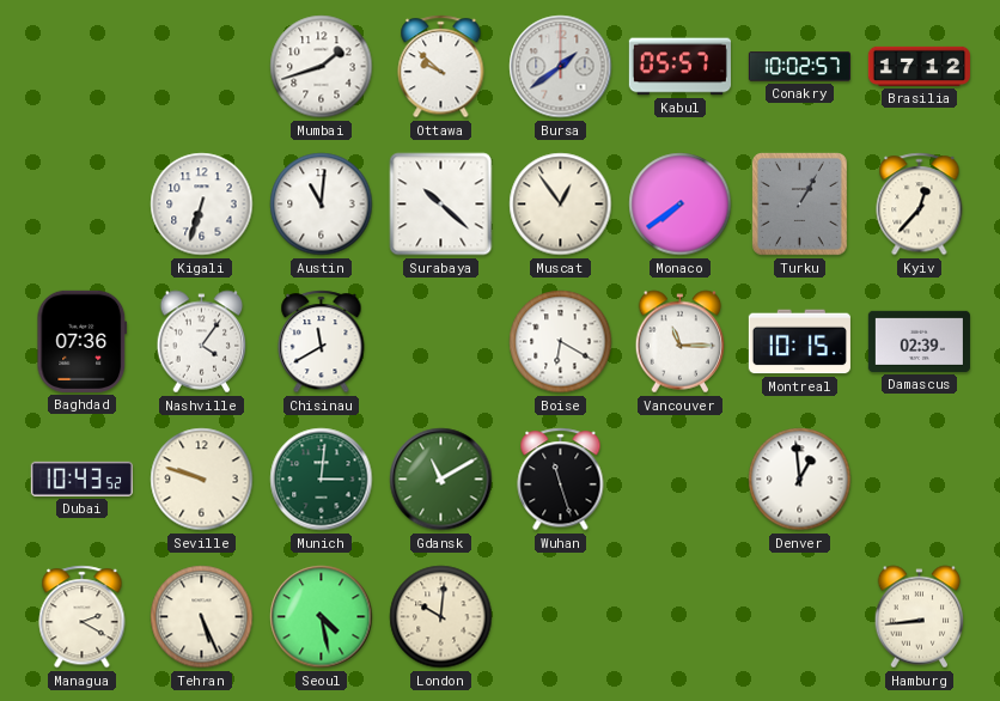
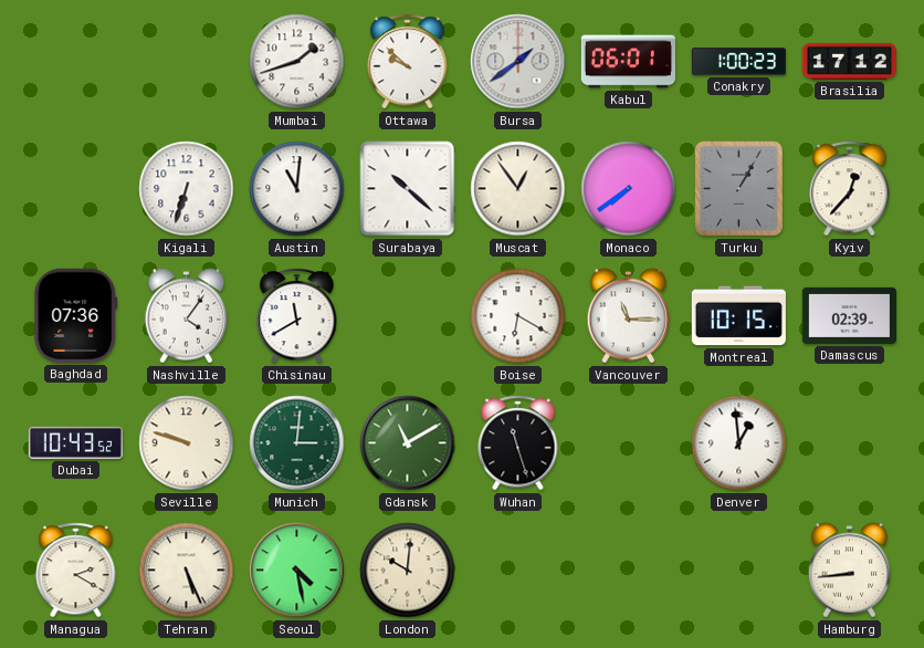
Kabul: 05:57 -> 06:01 (628, 62)
Conakry: 10:02 -> 1:00 (738, 62)
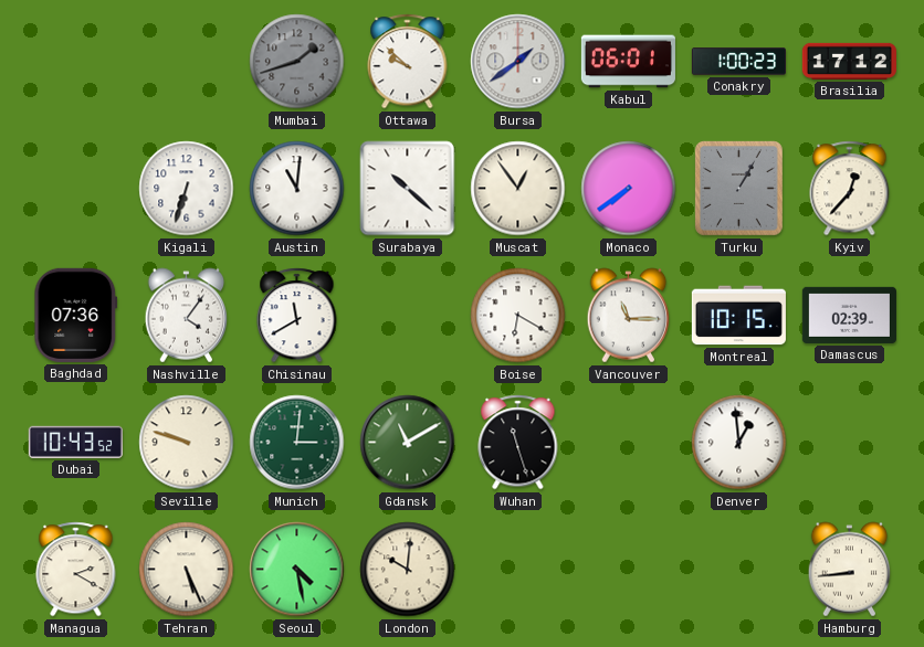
Mumbai dial: white -> grey (297, 62)
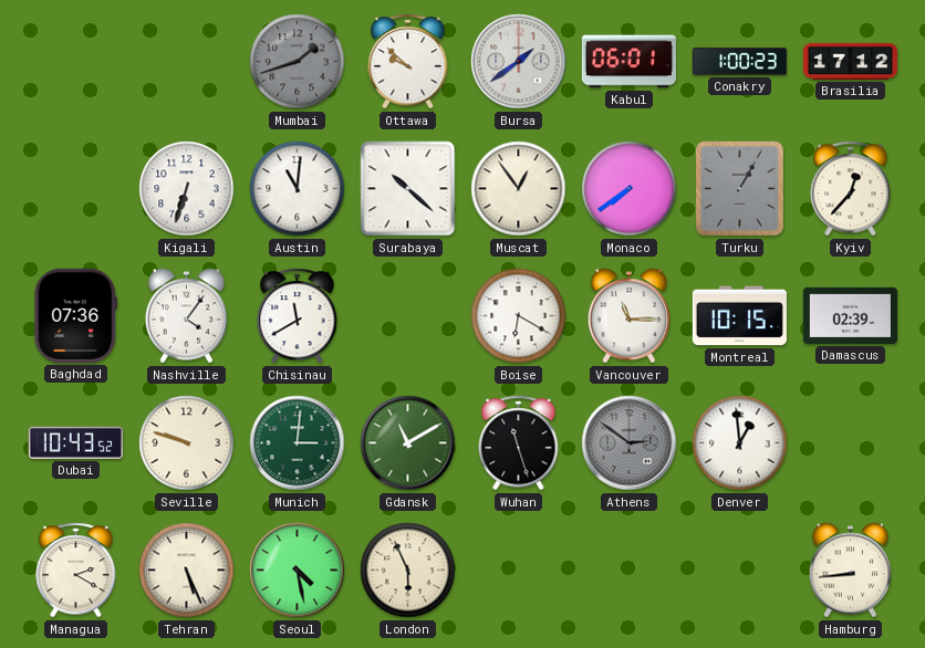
Athens: none -> 2:51 (630, 443)
London: 10:01 -> 5:56 (408, 571)
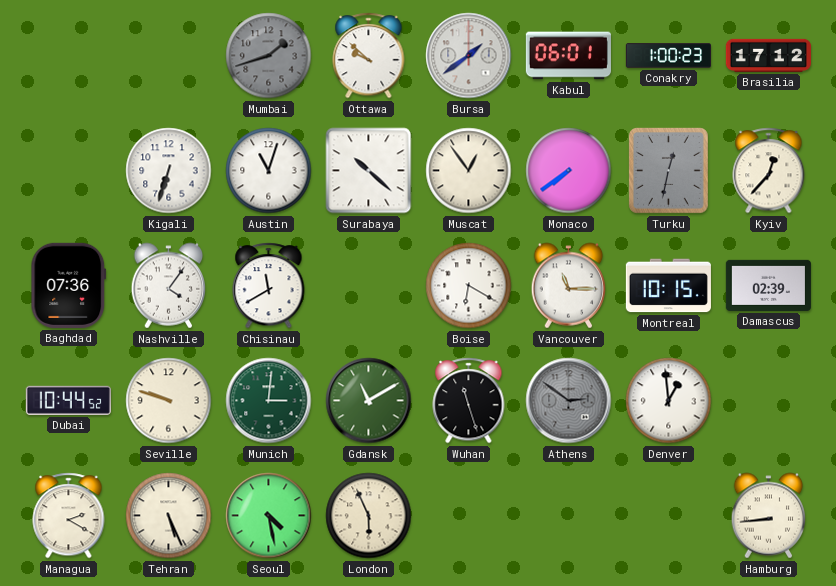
Austin: 11:01 -> 11:03 (269, 171)
Turku: 1:05 -> 12:32 (669, 171)
Dubai: 10:43 -> 10:44 (68, 400)
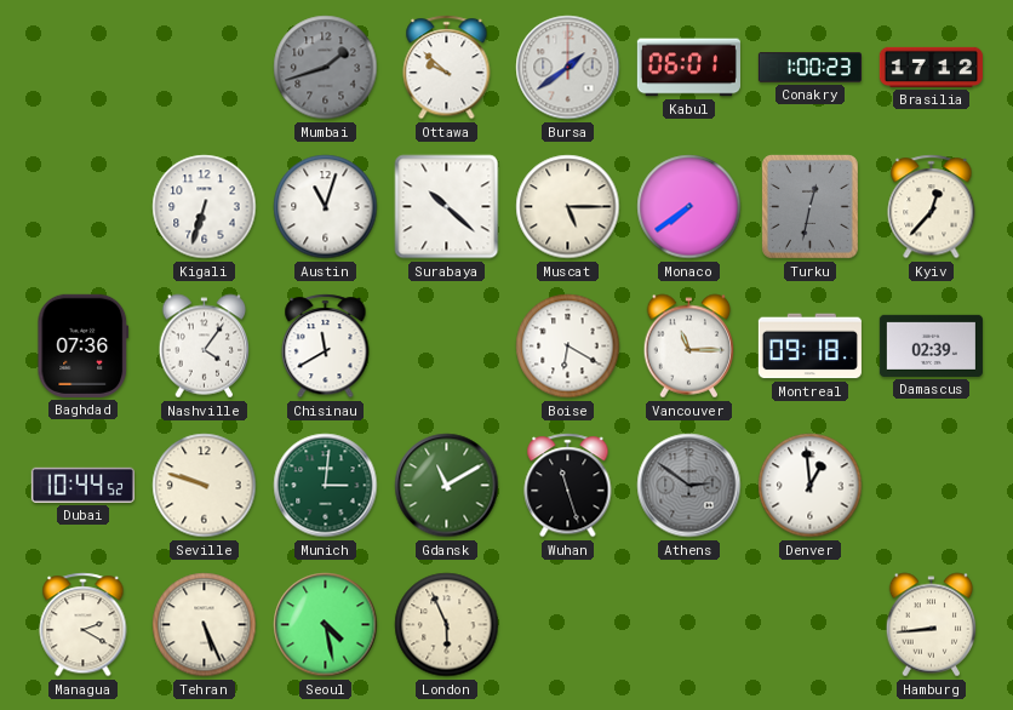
Muscat: 12:54 -> 5:15 (568, 207)
Montreal: 10:15 -> 09:18 (809, 347)
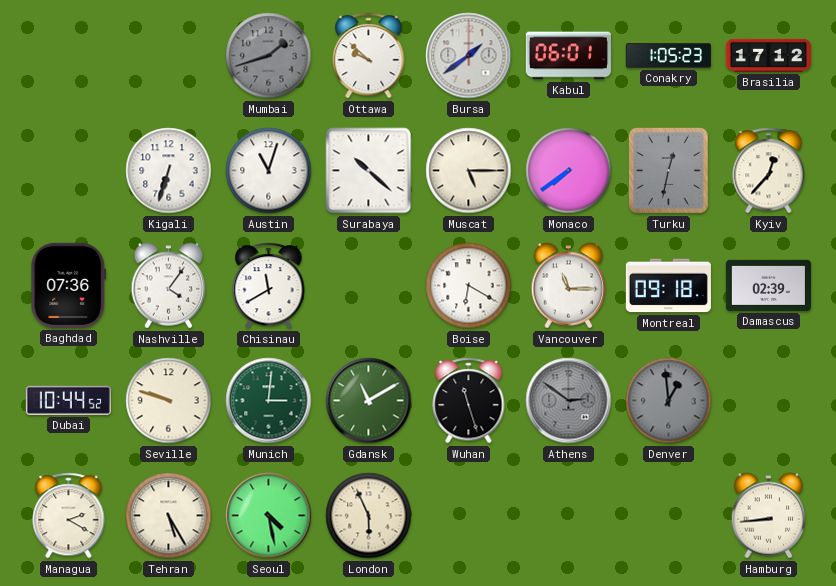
Conakry: 1:00 -> 1:05 (668, 56)
Denver dial: white -> grey (669, 401)
Tehran: 5:26 -> 5:25 (169, 516)
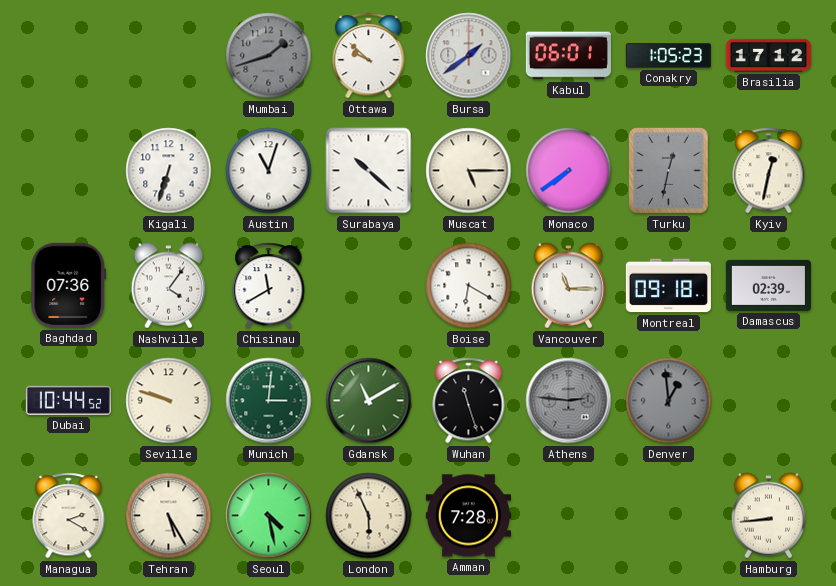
Kyiv: 12:37 -> 12:32 (769, 171)
Athens: 2:51 -> 2:46 (569, 401)
Amman: none -> 7:28 (468, 516)
